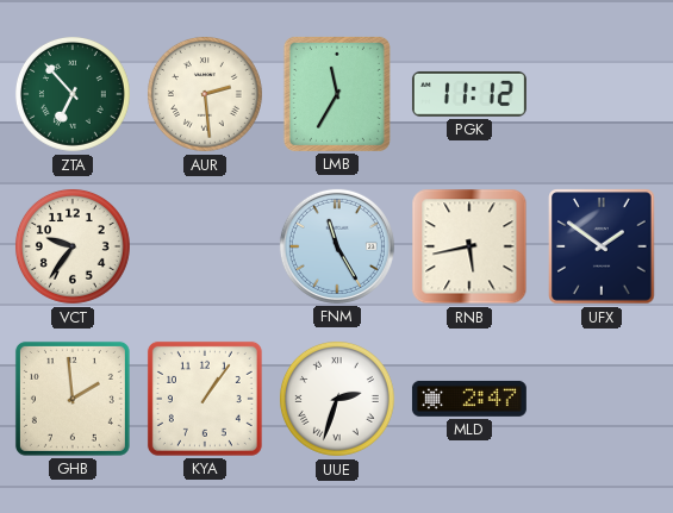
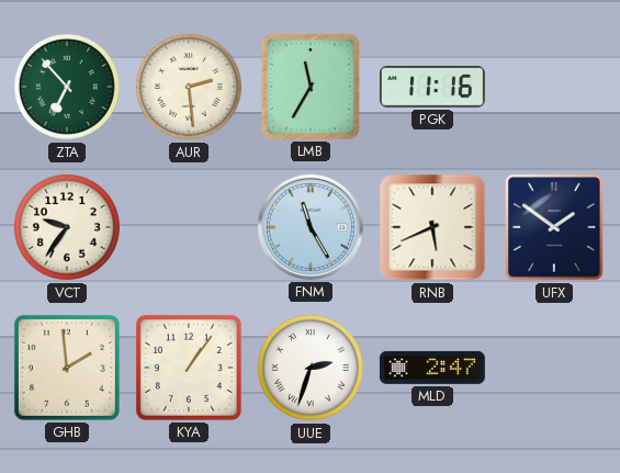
PGK: 11:12 -> 11:16 (432, 87)
RNB: 5:43 -> 5:41 (432, 227)
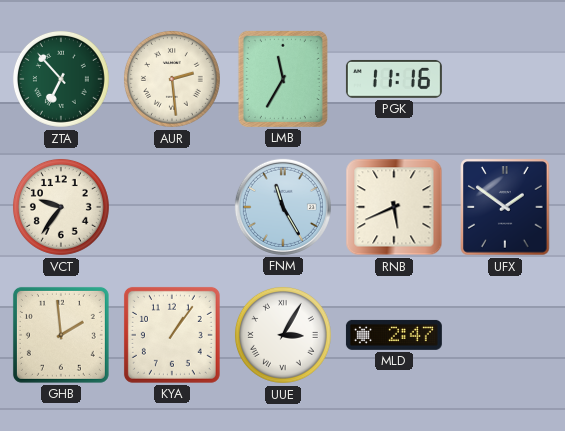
UUE: 2:33 -> 3:05 (283, 335)
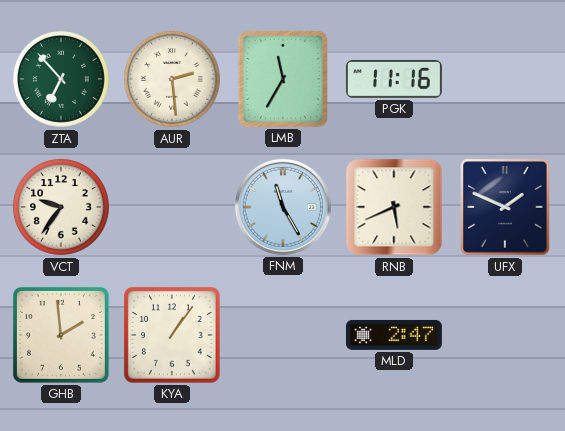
UFX: 1:51 -> 1:49 (505, 207)
UUE: 3:05 -> none (283, 335)
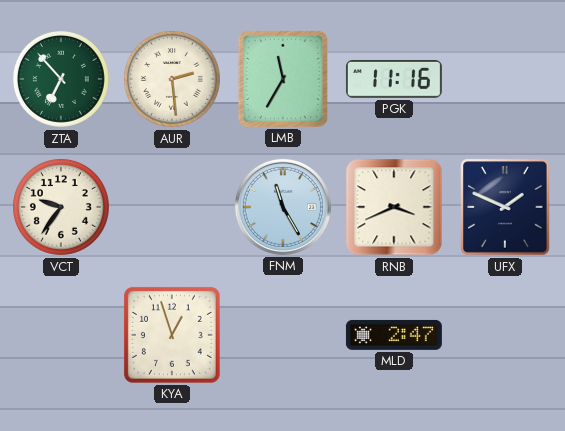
RNB: 5:41 -> 3:41 (394, 207)
GHB: 1:59 -> none (61, 335)
KYA: 1:06 -> 12:57 (172, 335)
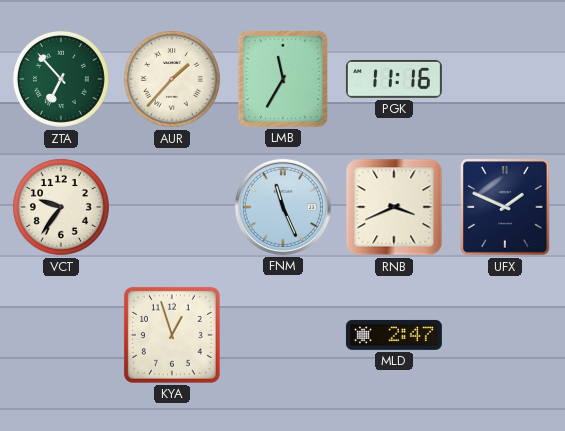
AUR: 2:29 -> 1:37 (172, 79)
FNM: 11:25 -> 11:26 (283, 207)
